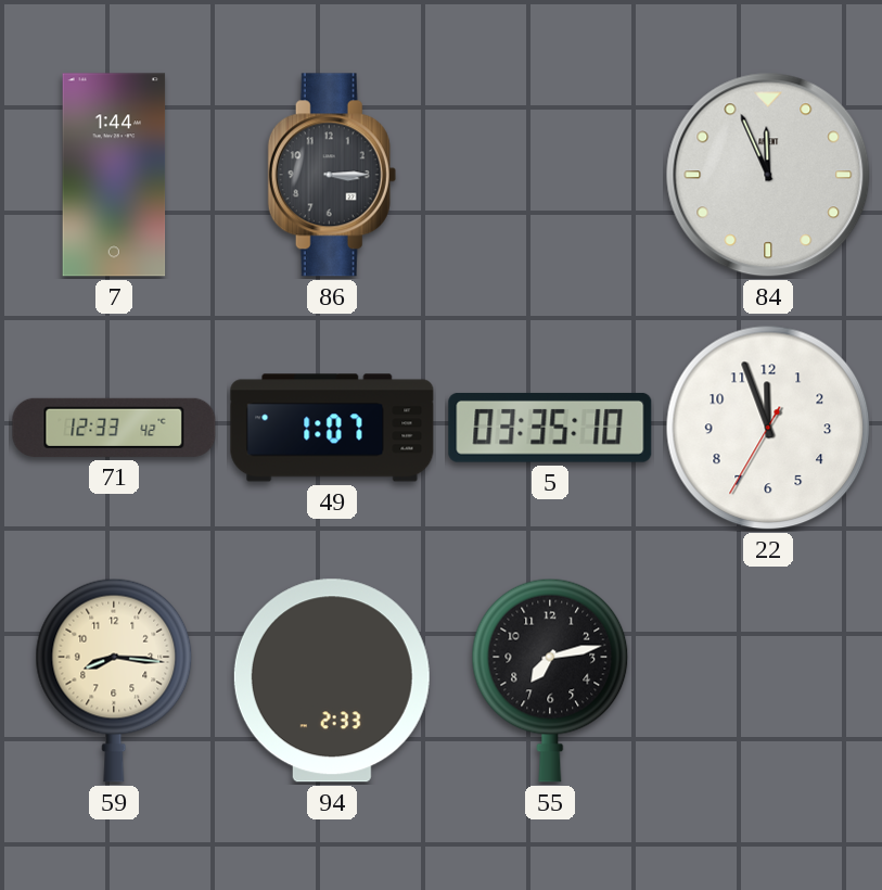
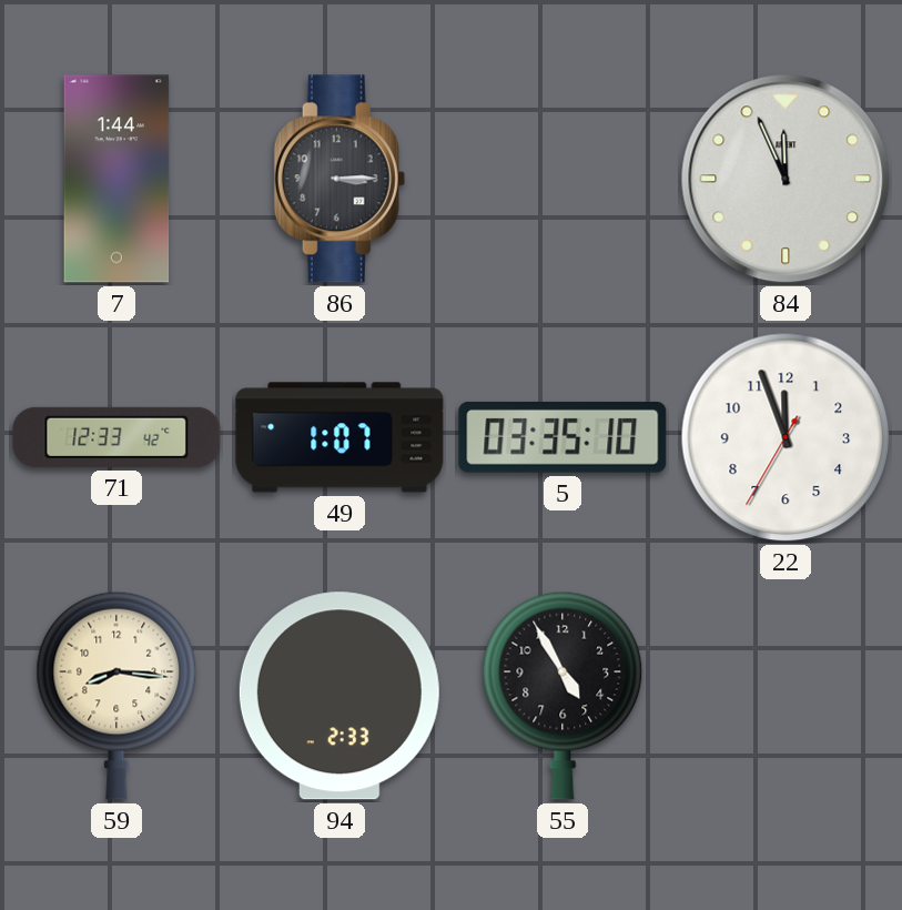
55: 7:13 -> 4:55 (563, 696)
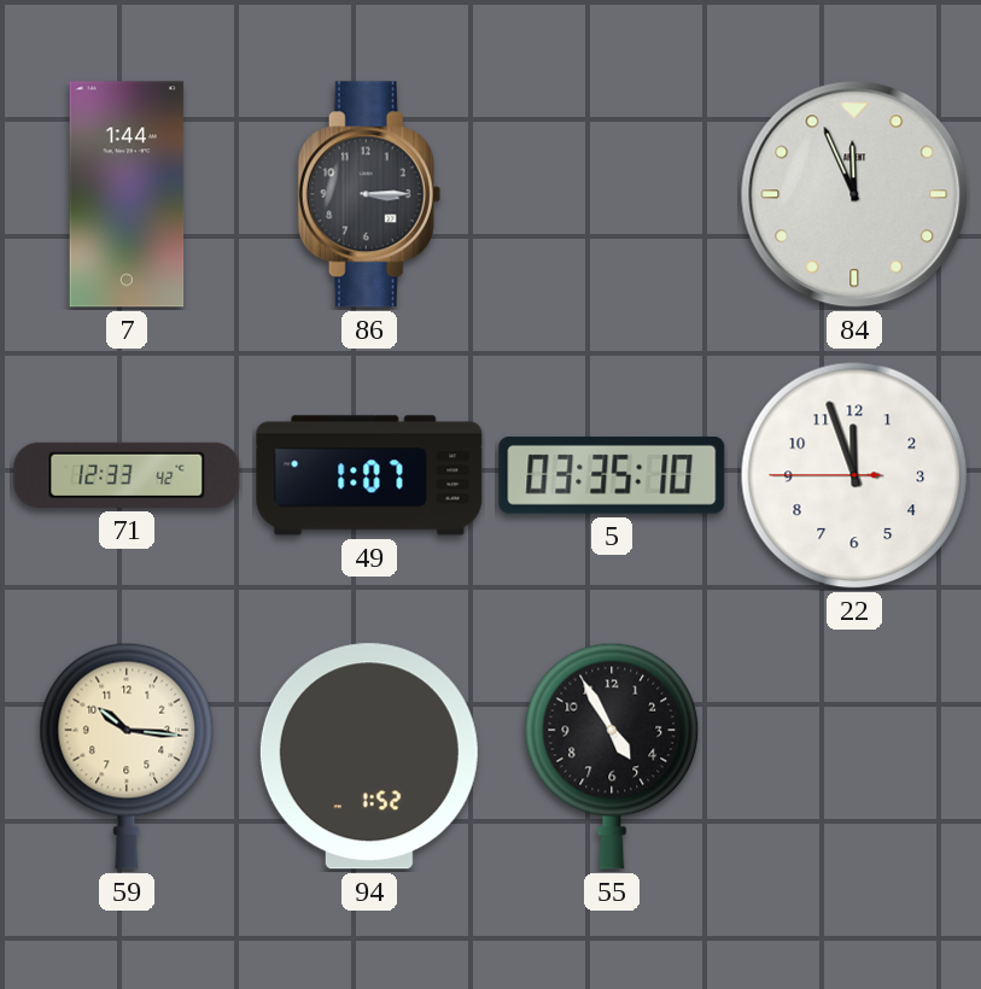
22: 11:56:35 -> 11:56:45 (854, 475)
59: 8:16 -> 10:16 (127, 756)
94: 2:33 -> 1:52 (369, 756)
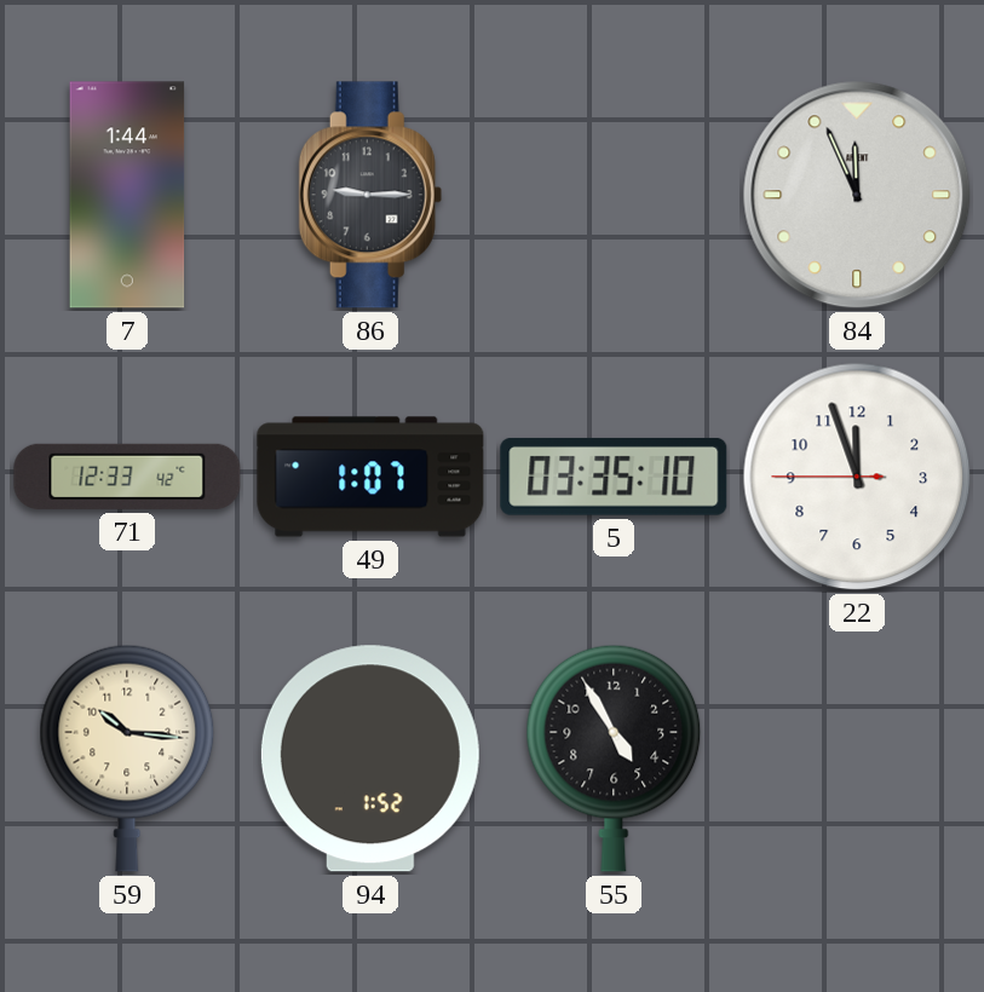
86: 3:15 -> 9:15 (370, 195)
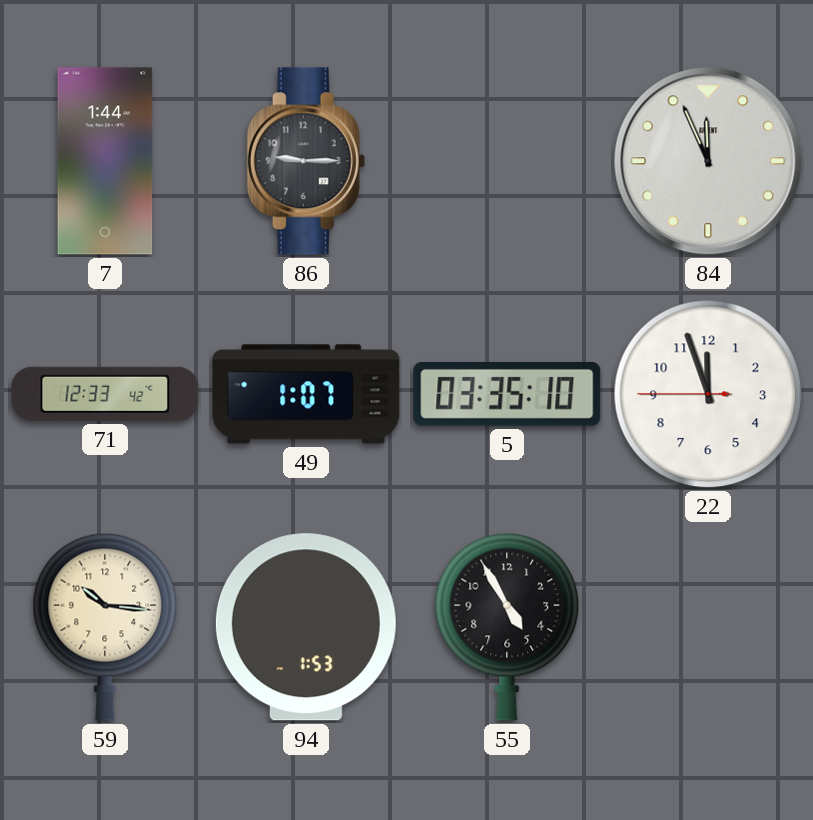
94: 1:52 -> 1:53 (306, 627)
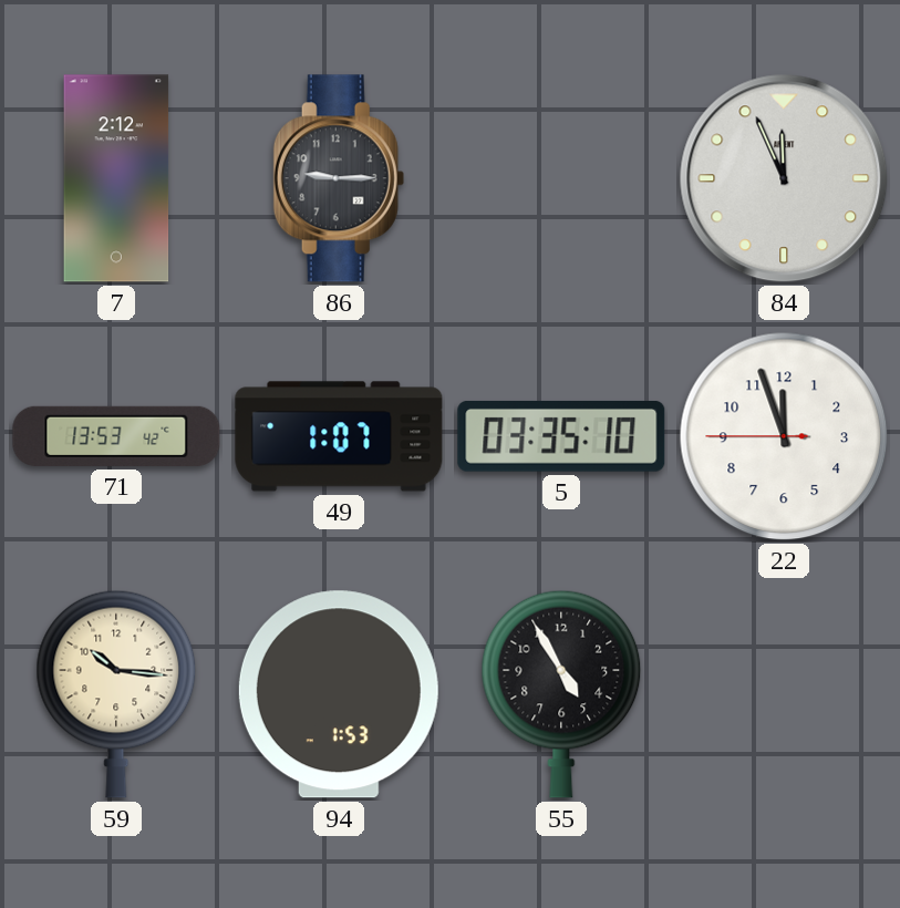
7: 1:44 -> 2:12 (116, 178)
71: 12:33 -> 13:53 (116, 436)
